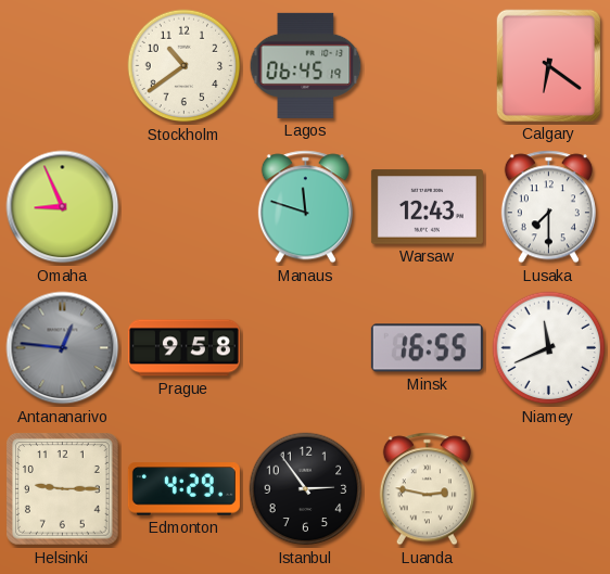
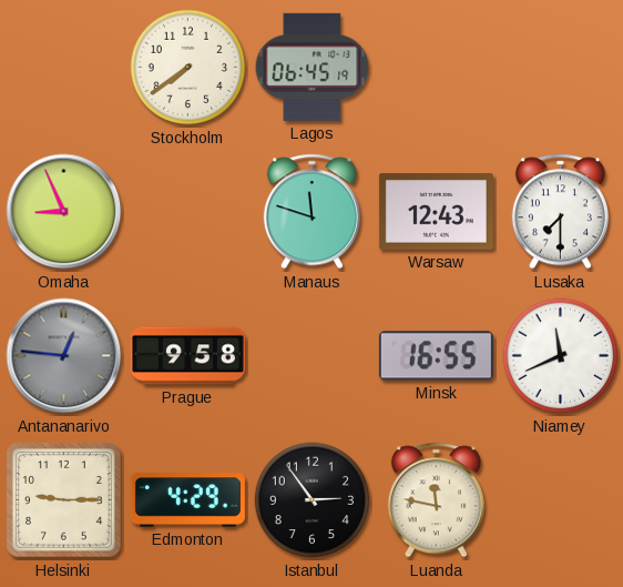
Stockholm: 10:39 -> 7:39 (188, 68)
Calgary: 6:21 -> none (548, 65)
Luanda: 2:47 -> 11:47 (436, 500)
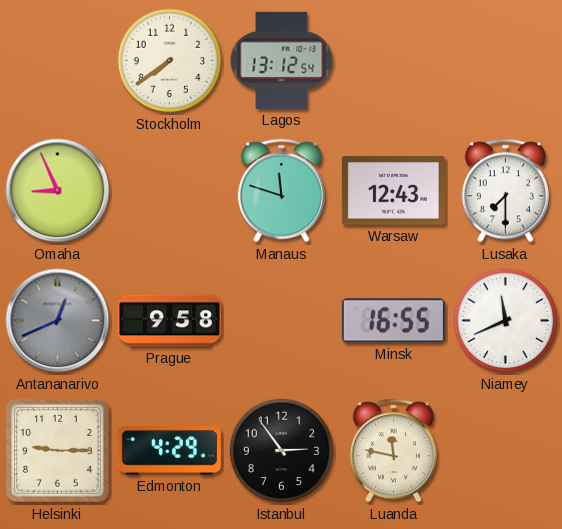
Lagos: 06:45 -> 13:12 (282, 60)
Antananarivo: 12:46 -> 12:41 (58, 321)
